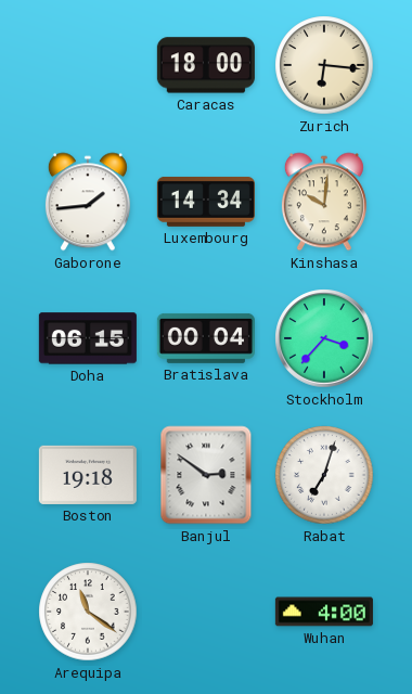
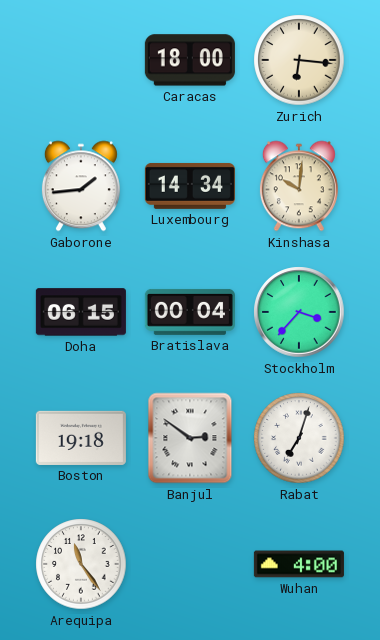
Arequipa: 11:21 -> 11:24 (81, 564)
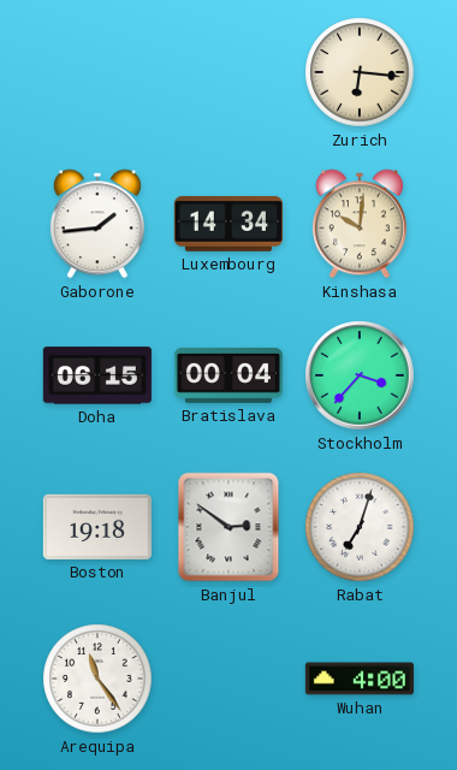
Caracas: 18:00 -> none (190, 60)
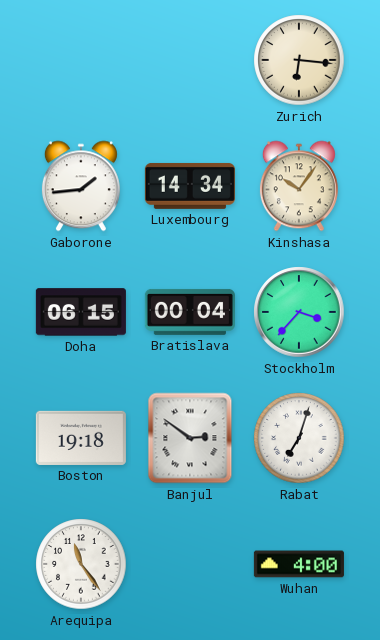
Kinshasa: 10:01 -> 10:06 (299, 186)
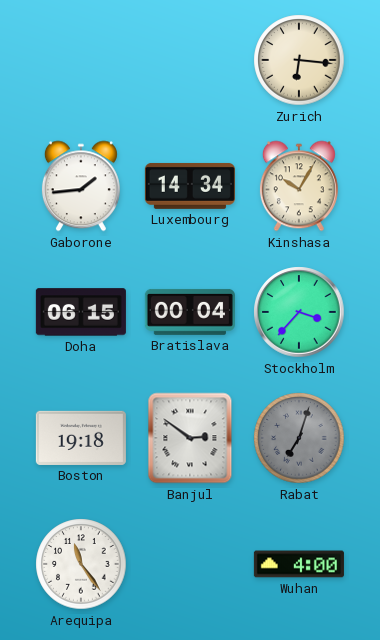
Kinshasa: 10:06 -> 10:05 (299, 186)
Rabat dial: white -> grey (299, 438)
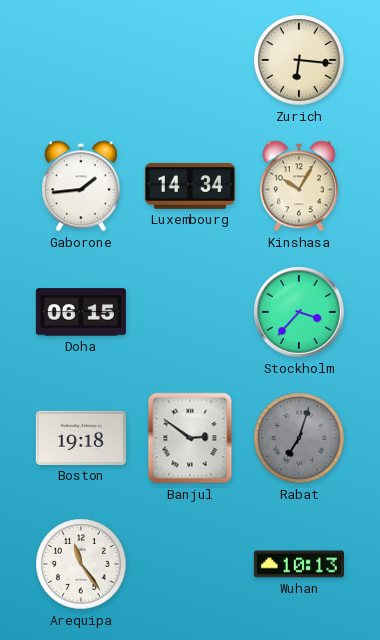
Bratislava: 00:04 -> none (190, 312)
Wuhan: 4:00 -> 10:13 (299, 564)
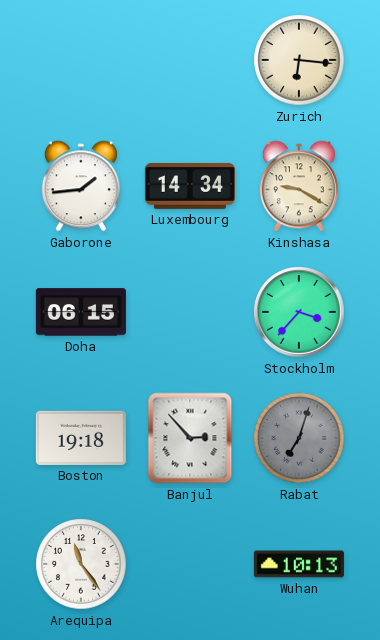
Kinshasa: 10:05 -> 9:20 (299, 186)
Banjul: 2:51 -> 2:53 (190, 438)
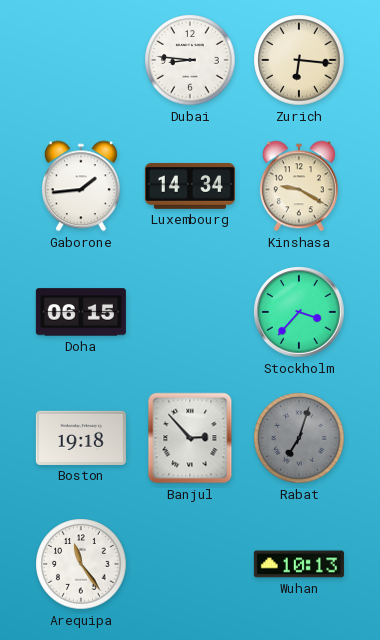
Dubai: none -> 8:46 (190, 60)
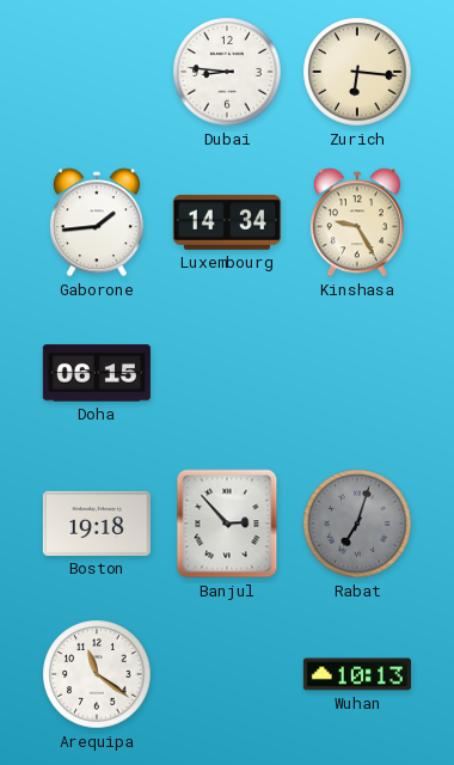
Kinshasa: 9:20 -> 9:25 (357, 222)
Stockholm: 3:37 -> none (299, 312)
Arequipa: 11:24 -> 11:21 (97, 674)
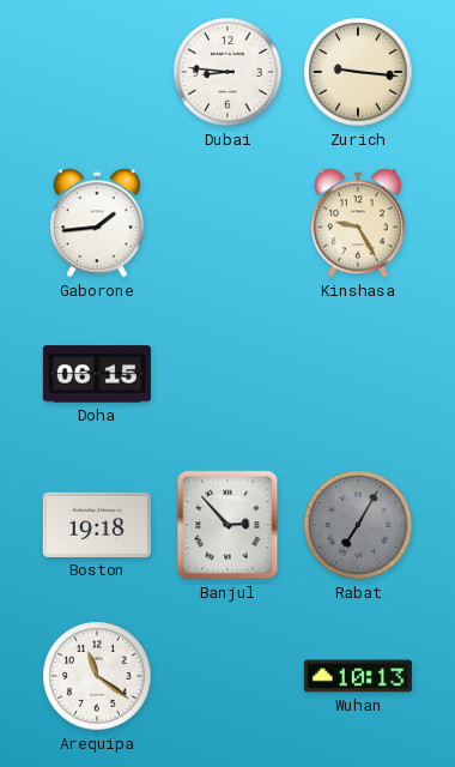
Zurich: 6:16 -> 9:16 (358, 72)
Luxembourg: 14:34 -> none (227, 222)
Rabat: 7:03 -> 7:05 (358, 525)
